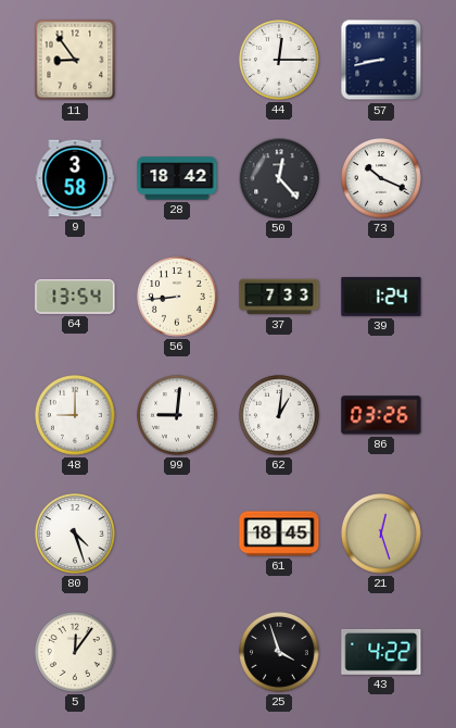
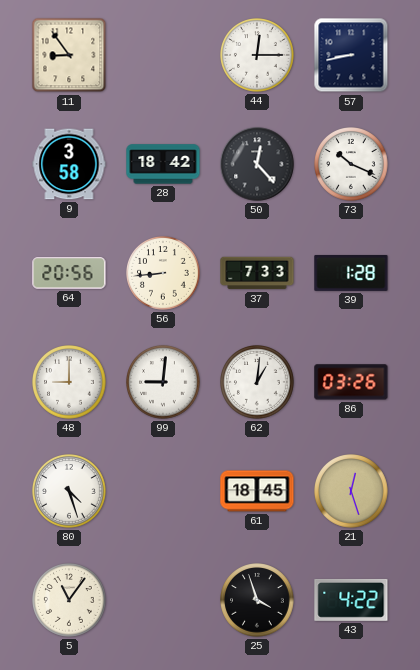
64: 13:54 -> 20:56 (69, 273)
39: 1:24 -> 1:28 (351, 273)
5: 12:06 -> 11:06 (70, 601)
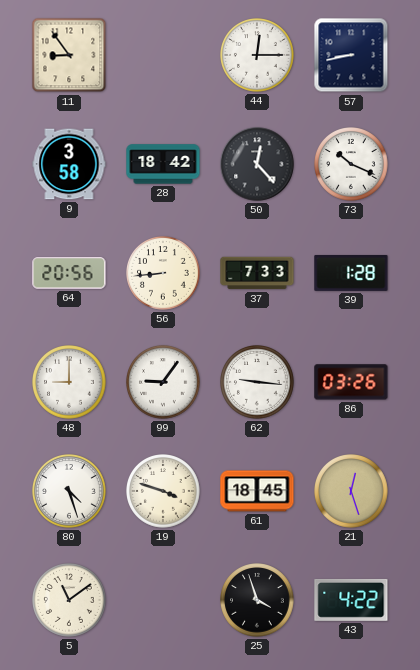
99: 9:01 -> 9:06 (164, 383)
62: 1:01 -> 9:16 (258, 383)
19: none -> 3:48 (164, 492)
5: 11:06 -> 11:09 (70, 601)
